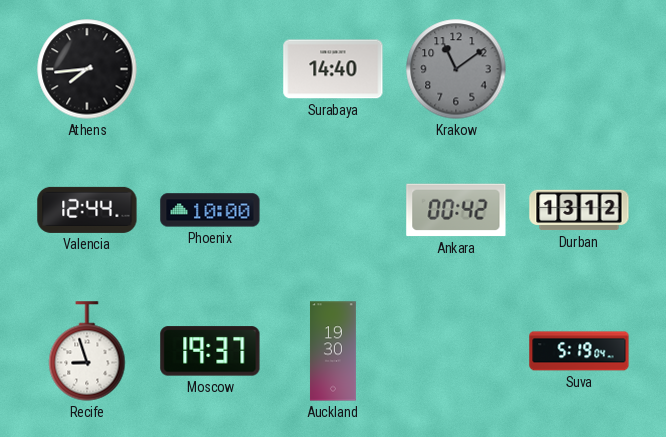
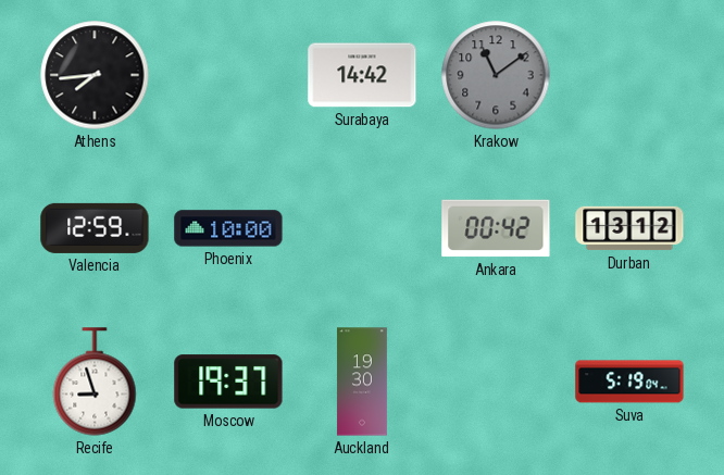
Surabaya: 14:40 -> 14:42 (362, 75)
Valencia: 12:44 -> 12:59 (95, 228)
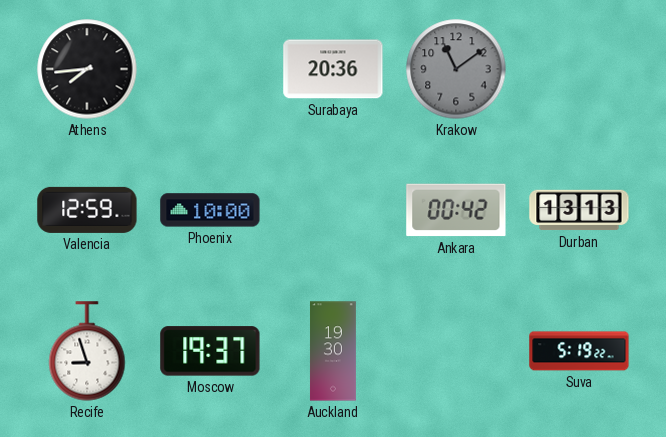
Surabaya: 14:42 -> 20:36 (333, 69)
Durban: 13:12 -> 13:13 (579, 210)
Suva: 5:19:04 -> 5:19:22 (579, 351)
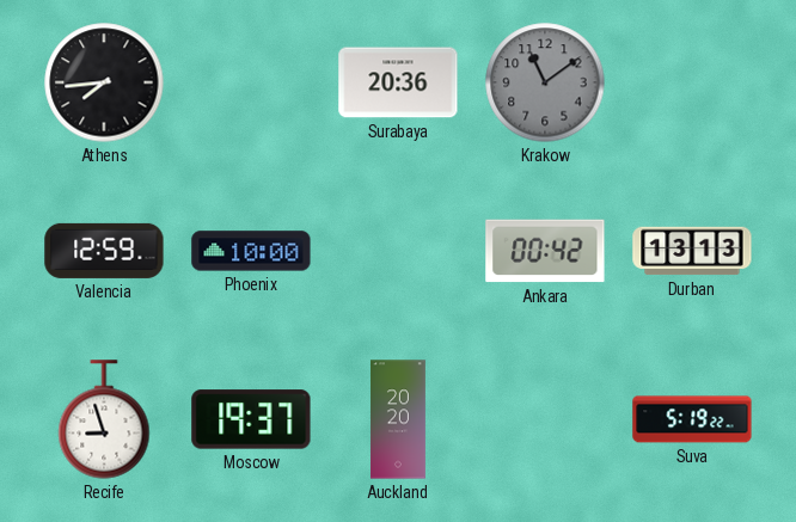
Auckland: 19:30 -> 20:20 (398, 419)
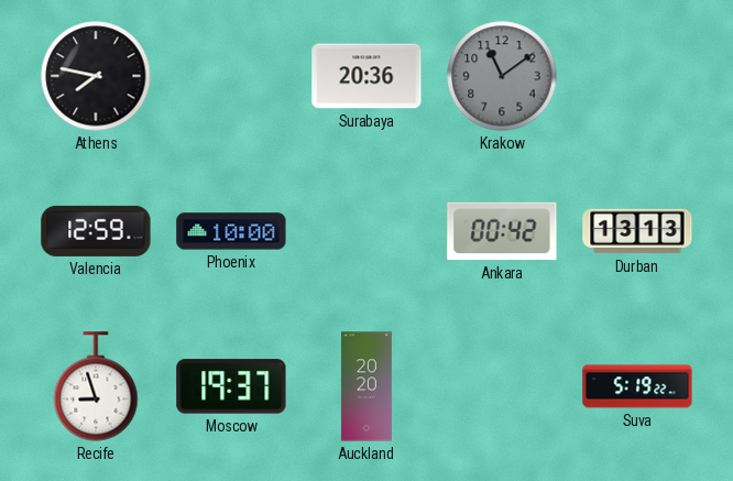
Athens: 7:44 -> 7:47 (96, 76)
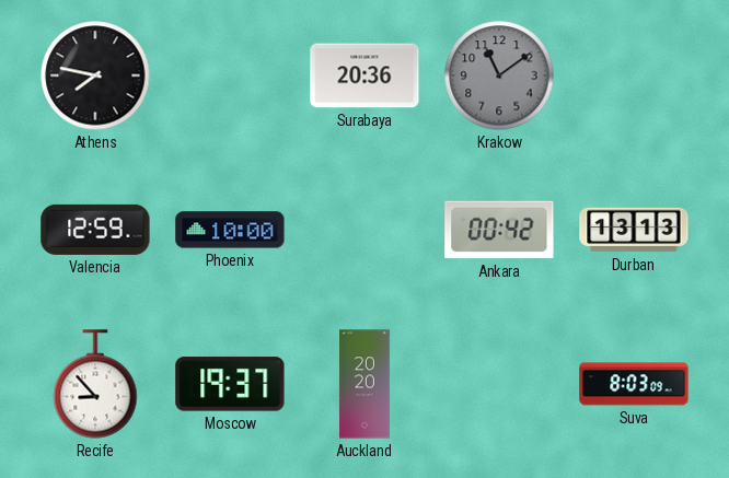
Recife: 8:57 -> 8:53 (95, 384)
Suva: 5:19 -> 8:03 (634, 384)
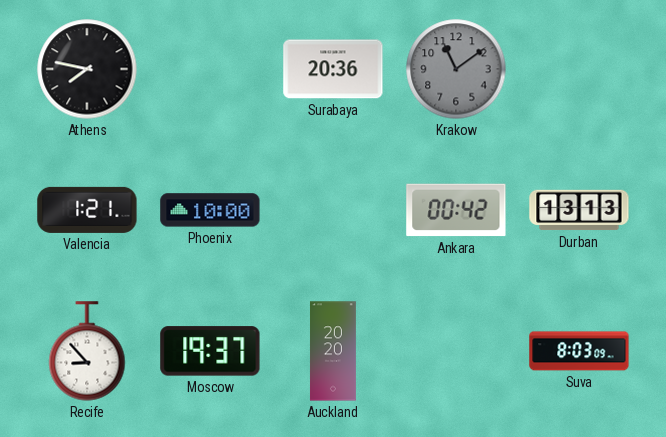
Valencia: 12:59 -> 1:21 (87, 210)
